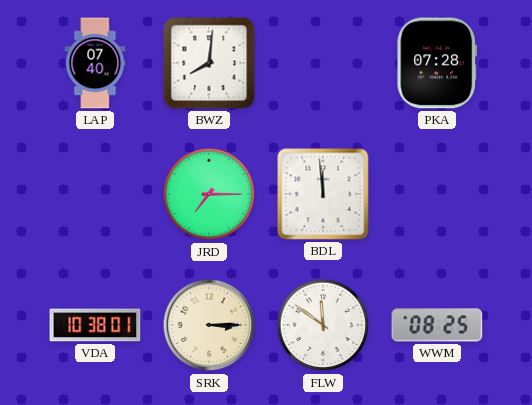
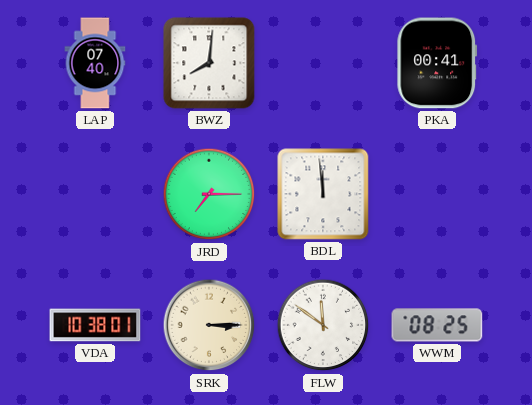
PKA: 07:28 -> 00:41 (437, 63)
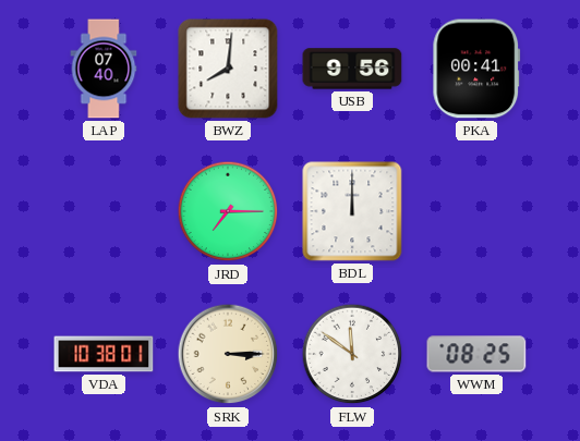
USB: none -> 9:56 (352, 69)
BDL: 11:59 -> 12:00 (352, 211)
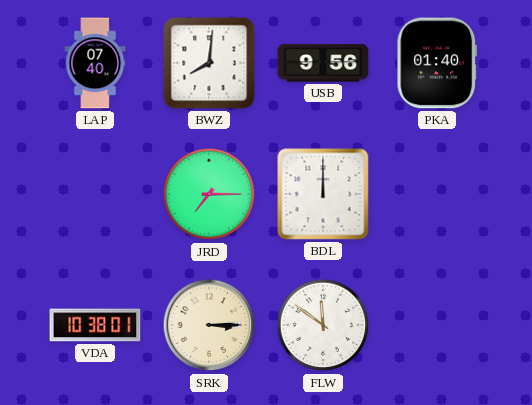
PKA: 00:41 -> 01:40 (437, 63)
WWM: 08:25 -> none (476, 354)
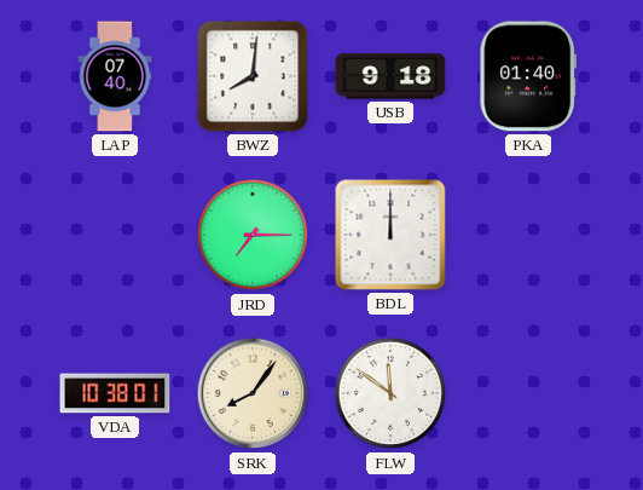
USB: 9:56 -> 9:18 (390, 76)
SRK: 3:15 -> 8:06 (253, 393)
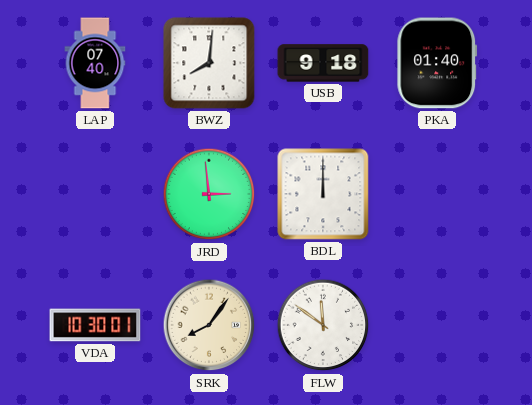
JRD: 7:15 -> 2:59 (209, 194)
VDA: 10:38 -> 10:30 (95, 325)
